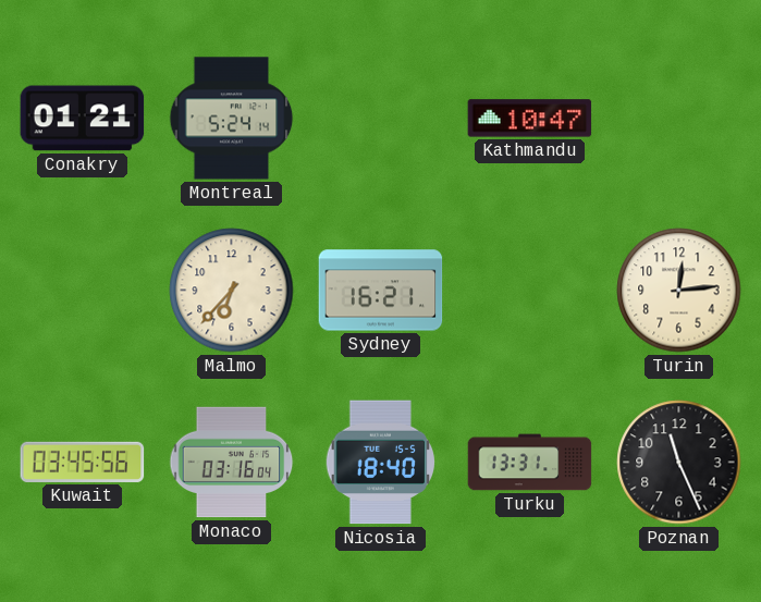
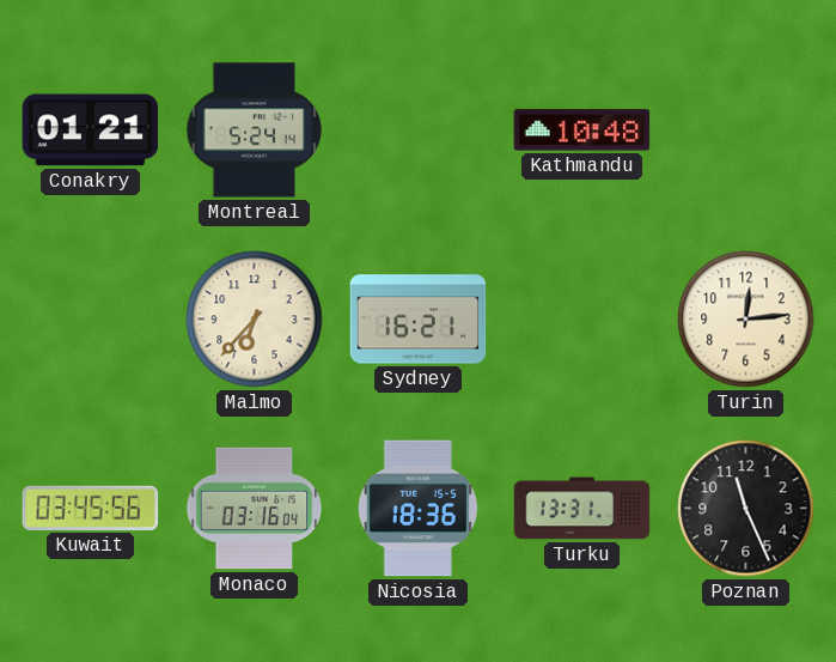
Kathmandu: 10:47 -> 10:48 (582, 130)
Nicosia: 18:40 -> 18:36 (419, 509)
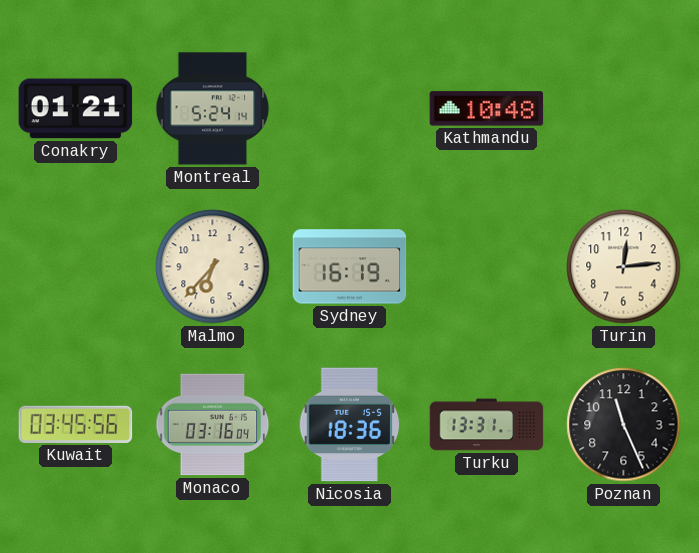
Sydney: 16:21 -> 16:19 (350, 267)
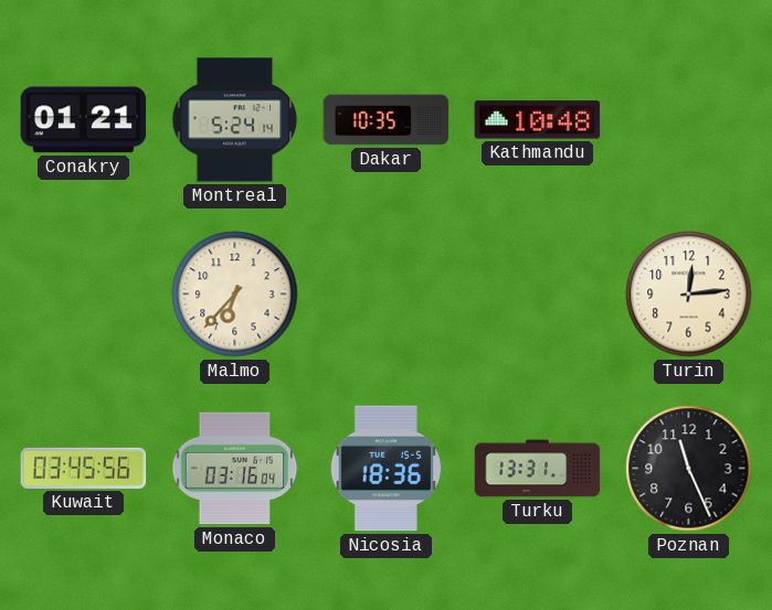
Dakar: none -> 10:35 (387, 120)
Sydney: 16:19 -> none (350, 267)
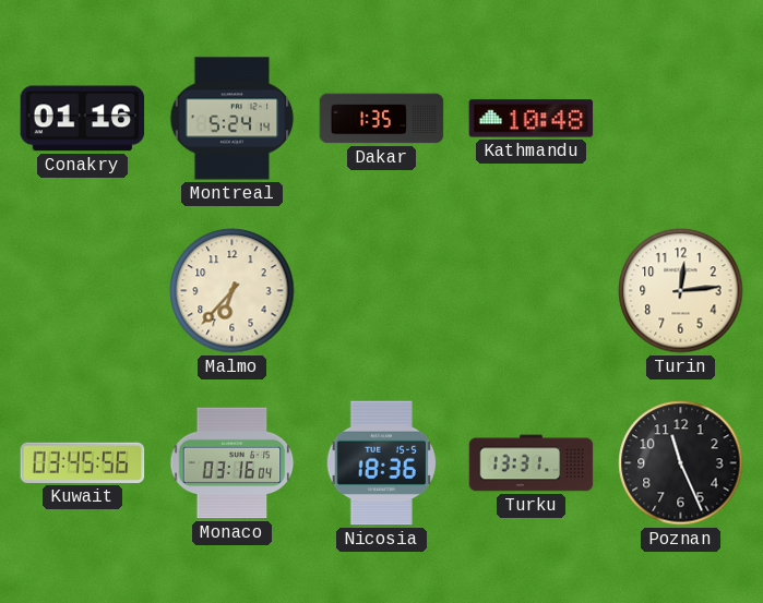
Conakry: 01:21 -> 01:16 (83, 119)
Dakar: 10:35 -> 1:35 (382, 119)
